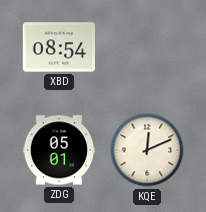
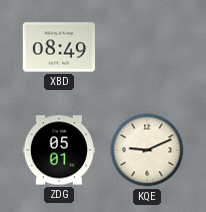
XBD: 08:54 -> 08:49 (58, 47)
KQE: 12:11 -> 9:11 (147, 150)
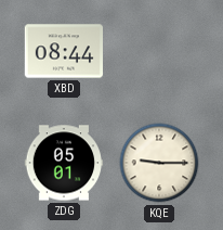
XBD: 08:49 -> 08:44 (63, 51)
KQE: 9:11 -> 9:15 (159, 163)
